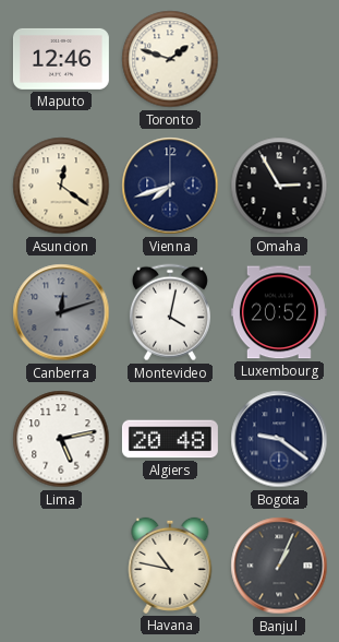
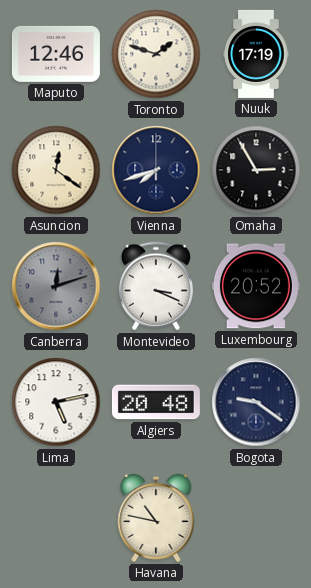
Nuuk: none -> 17:19 (256, 54)
Montevideo: 4:02 -> 3:19 (156, 286)
Banjul: 1:04 -> none (279, 566)
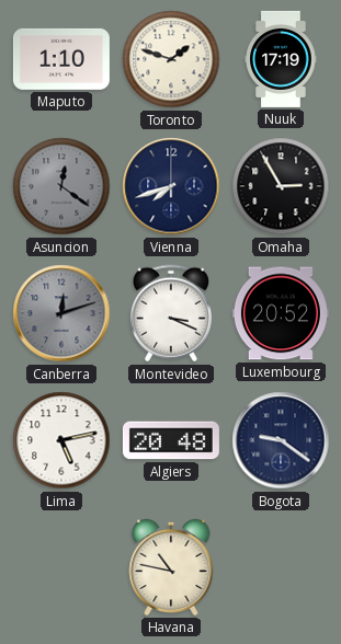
Maputo: 12:46 -> 1:10 (61, 59)
Asuncion dial: cream -> grey (61, 186)
